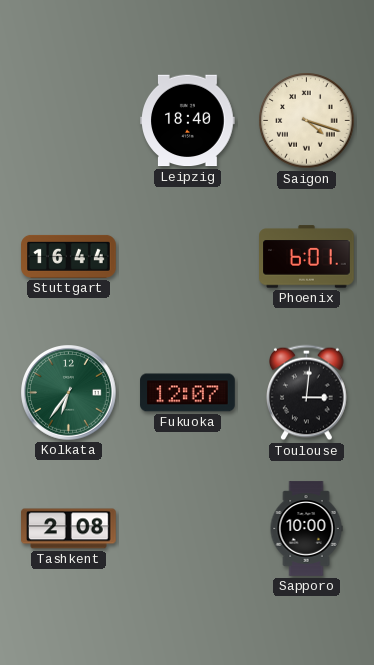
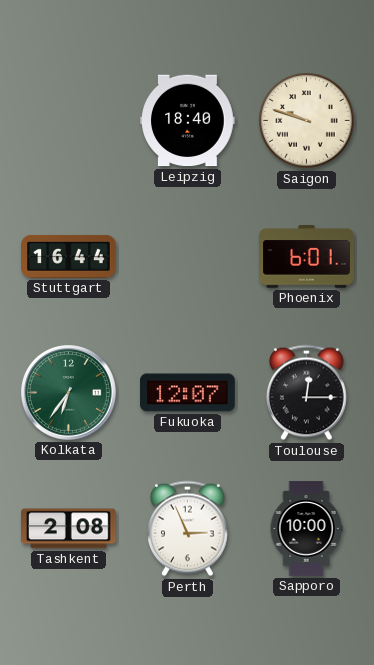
Saigon: 4:18 -> 9:48 (307, 121)
Toulouse: 3:01 -> 12:15 (307, 393)
Perth: none -> 2:56 (188, 529)
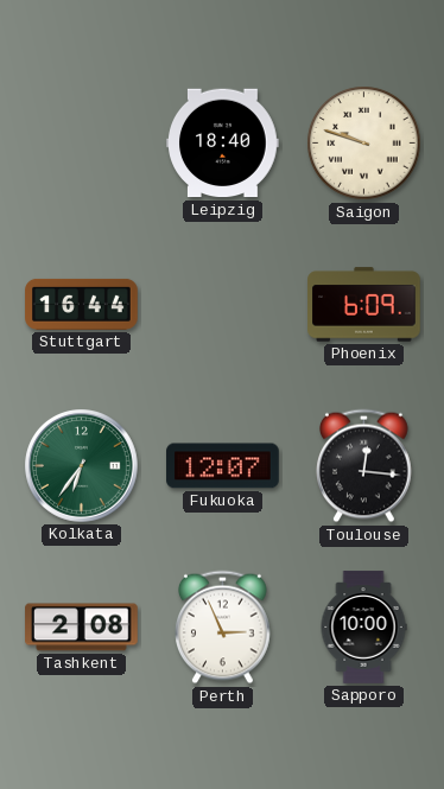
Phoenix: 6:01 -> 6:09 (364, 305)
Toulouse: 12:15 -> 12:16 (364, 466)
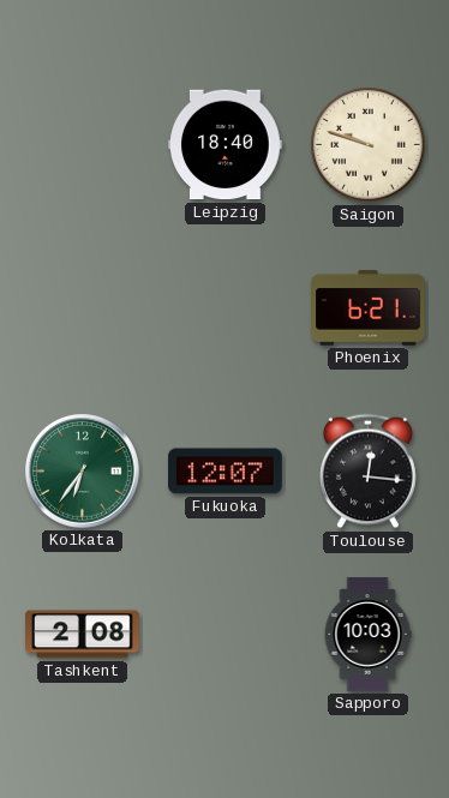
Stuttgart: 16:44 -> none (82, 304)
Phoenix: 6:09 -> 6:21 (369, 308)
Perth: 2:56 -> none (223, 628)
Sapporo: 10:00 -> 10:03 (367, 635)
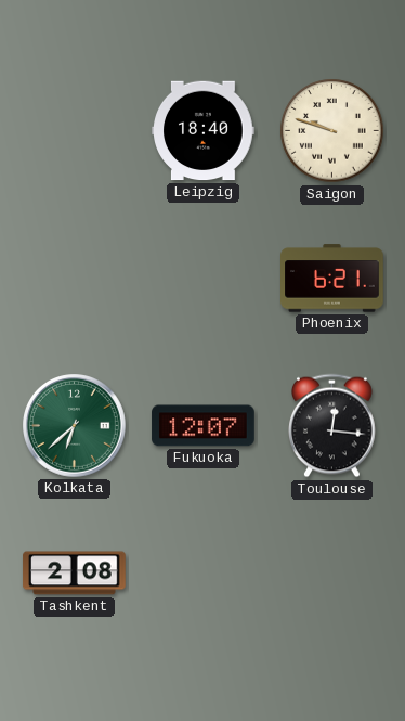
Kolkata: 6:36 -> 6:38 (75, 426)
Sapporo: 10:03 -> none (367, 635)
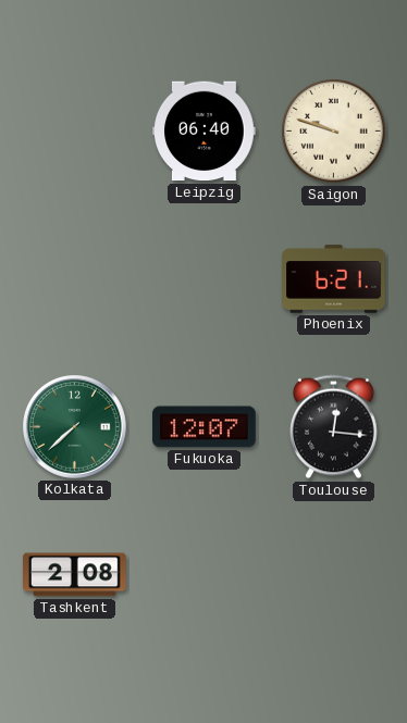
Leipzig: 18:40 -> 06:40 (205, 132)
Kolkata: 6:38 -> 7:38 (75, 427)
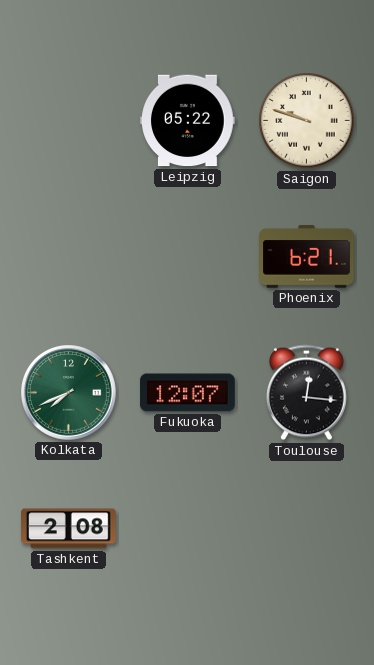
Leipzig: 06:40 -> 05:22 (188, 121)
Kolkata: 7:38 -> 7:41 (69, 393)
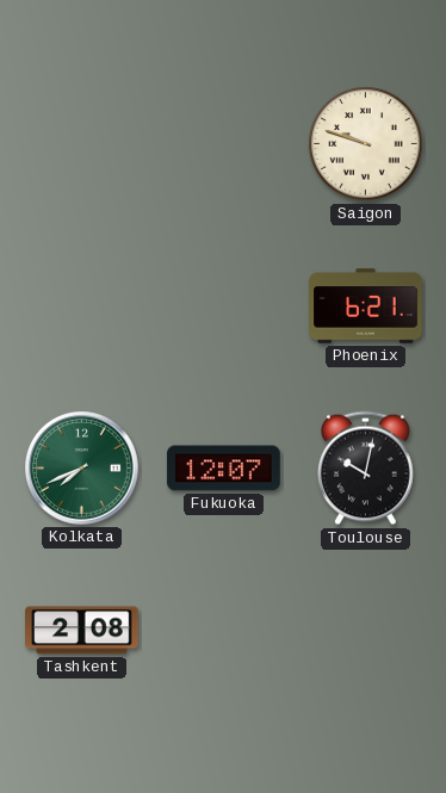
Leipzig: 05:22 -> none (188, 121)
Toulouse: 12:16 -> 10:02 (366, 469)
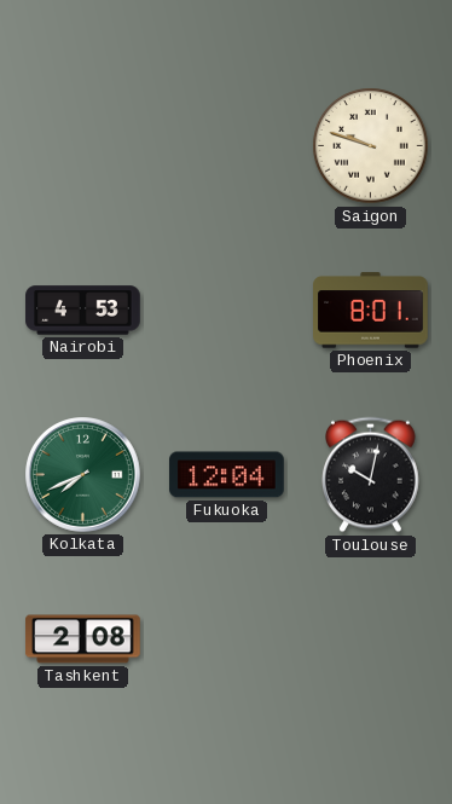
Nairobi: none -> 4:53 (83, 311)
Phoenix: 6:21 -> 8:01 (371, 311)
Fukuoka: 12:07 -> 12:04 (227, 475)
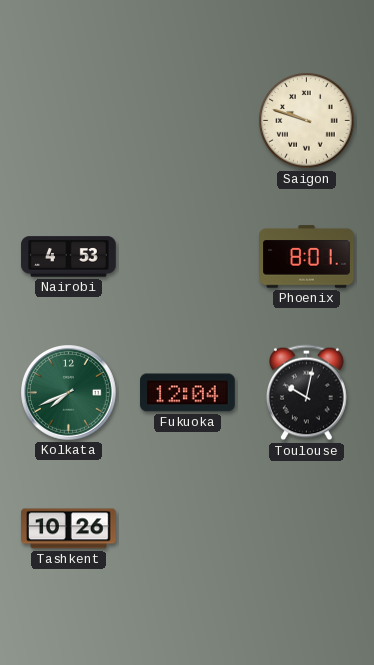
Tashkent: 2:08 -> 10:26 (69, 529)
